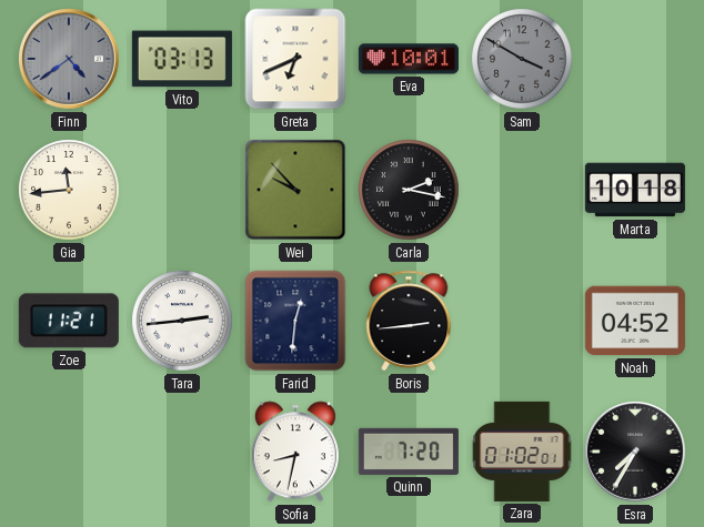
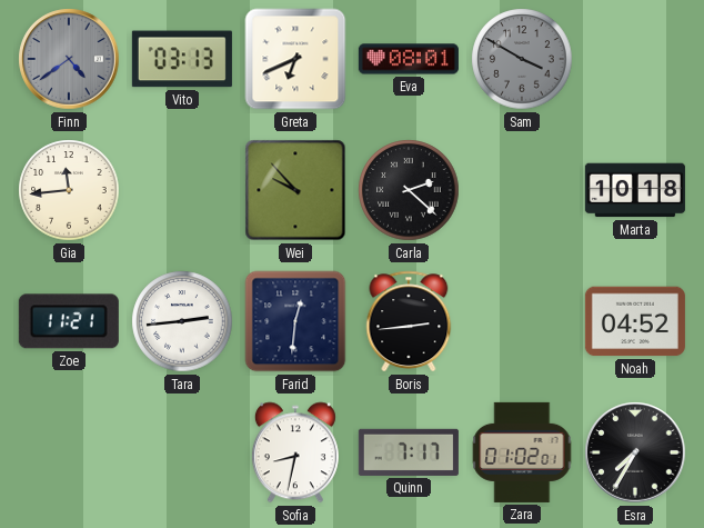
Eva: 10:01 -> 08:01 (409, 59)
Carla: 2:17 -> 2:22 (409, 190)
Quinn: 7:20 -> 7:17 (409, 452)
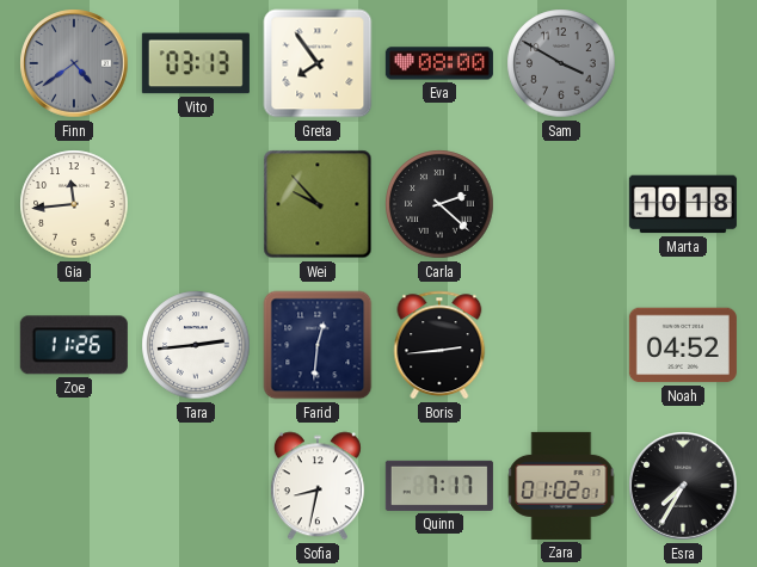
Greta: 6:41 -> 7:54 (318, 63)
Eva: 08:01 -> 08:00 (439, 63)
Zoe: 11:21 -> 11:26 (74, 345)
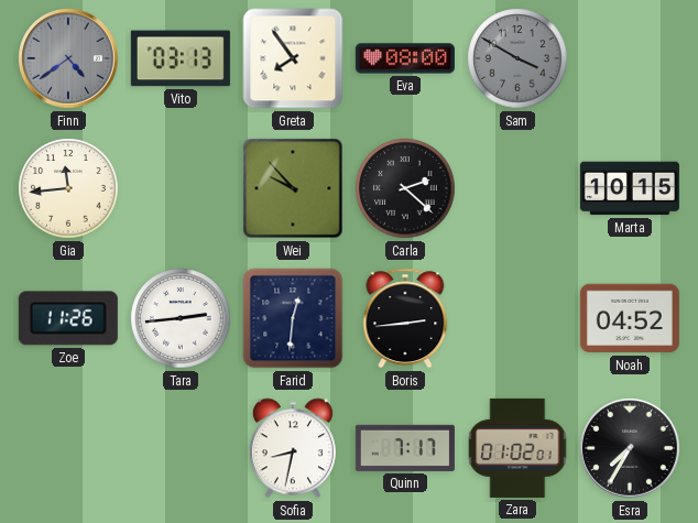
Marta: 10:18 -> 10:15 (630, 188)
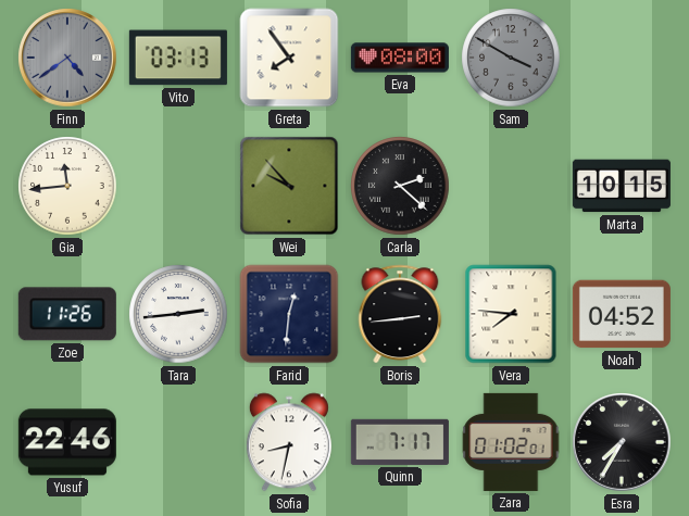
Vera: none -> 7:46 (511, 314)
Yusuf: none -> 22:46 (67, 442)
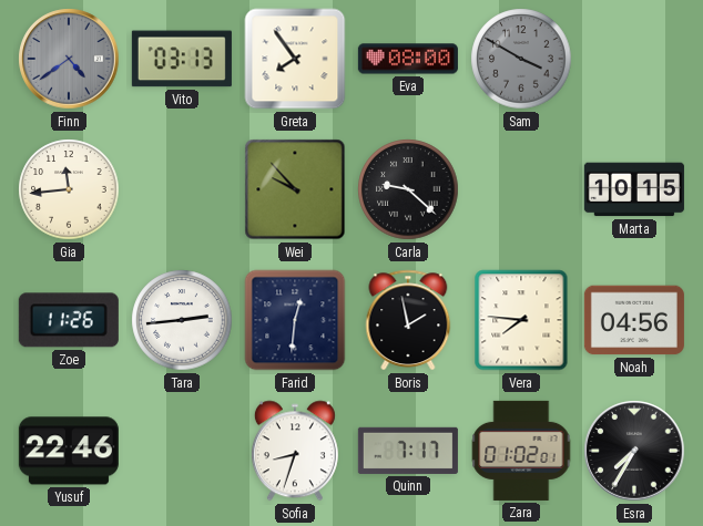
Carla: 2:22 -> 9:22 (408, 189)
Boris: 2:44 -> 1:58 (408, 320)
Noah: 04:52 -> 04:56 (634, 320)
Sofia: 8:32 -> 8:33 (295, 451)
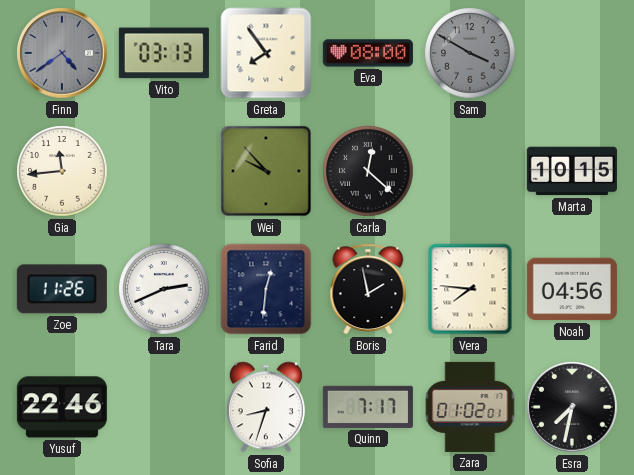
Carla: 9:22 -> 12:22 (368, 171)
Tara: 2:44 -> 2:41 (164, 289)
Esra: 7:35 -> 7:32 (572, 407)
